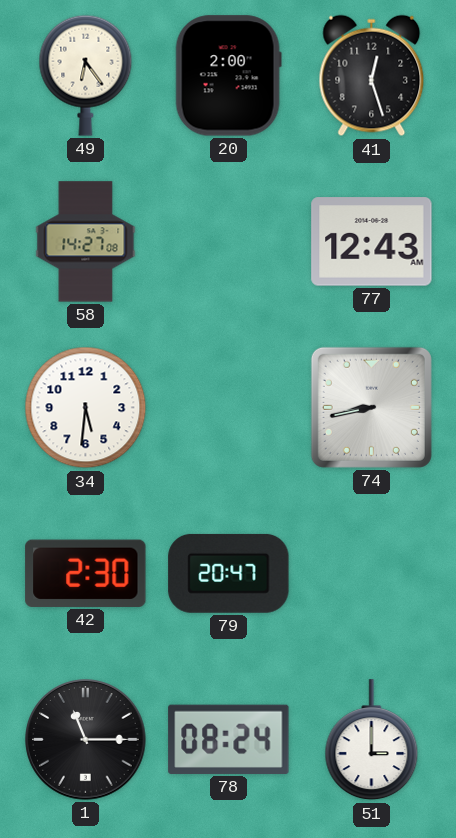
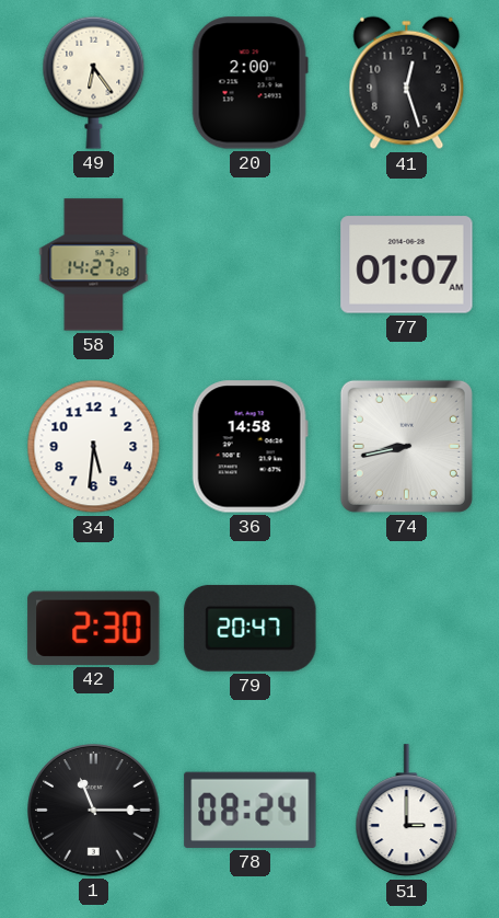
77: 12:43 -> 01:07 (407, 265)
36: none -> 14:58 (249, 447)
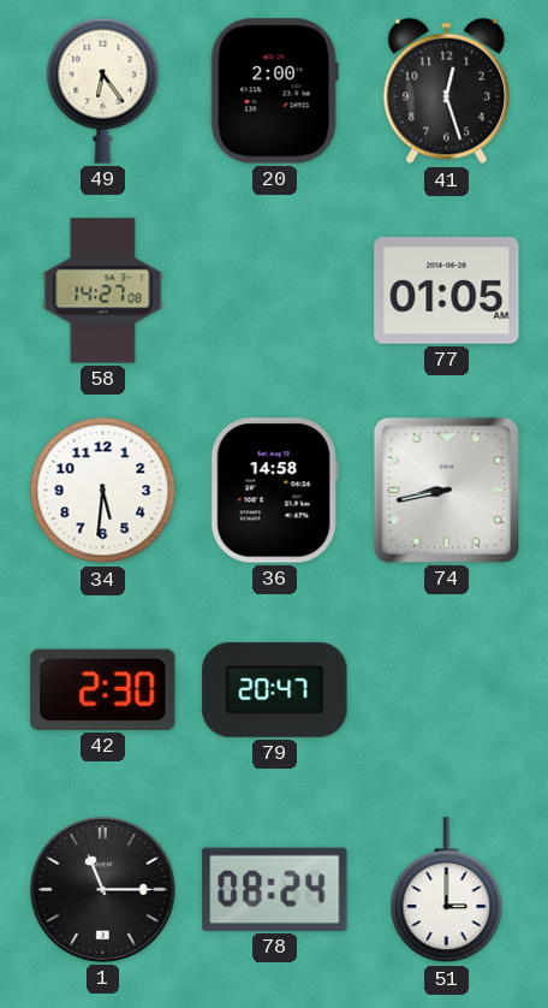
77: 01:07 -> 01:05 (447, 291)
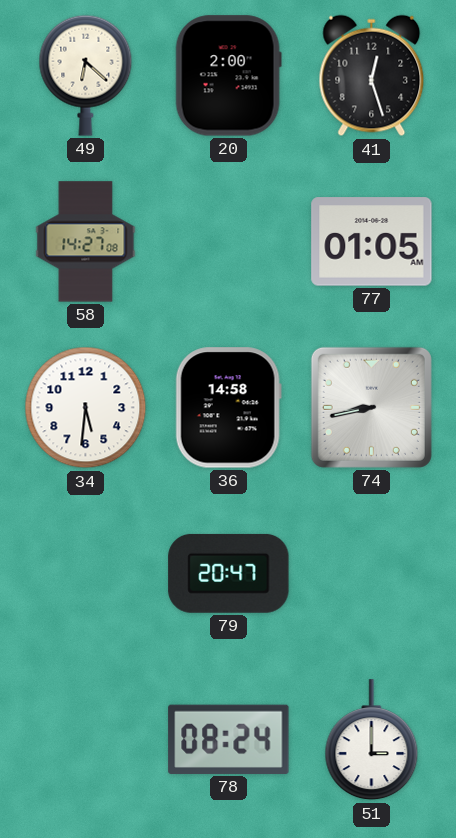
49: 6:24 -> 6:22 (86, 75)
42: 2:30 -> none (103, 689)
1: 11:15 -> none (103, 890)
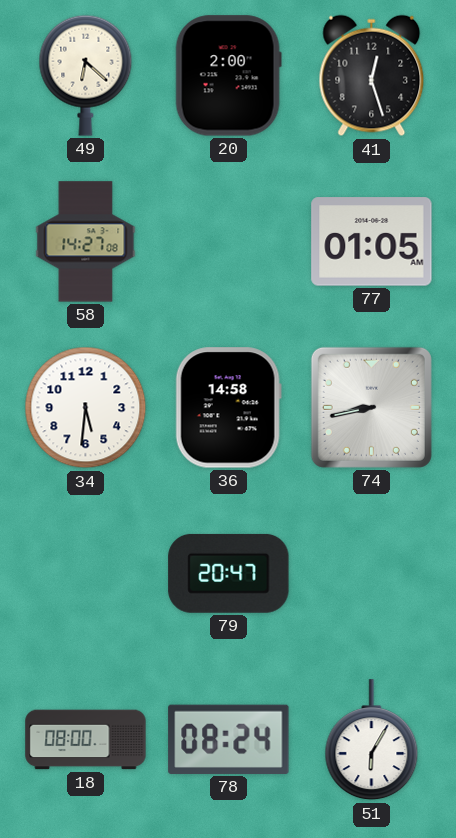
18: none -> 08:00 (86, 740)
51: 3:00 -> 6:05 (372, 740)
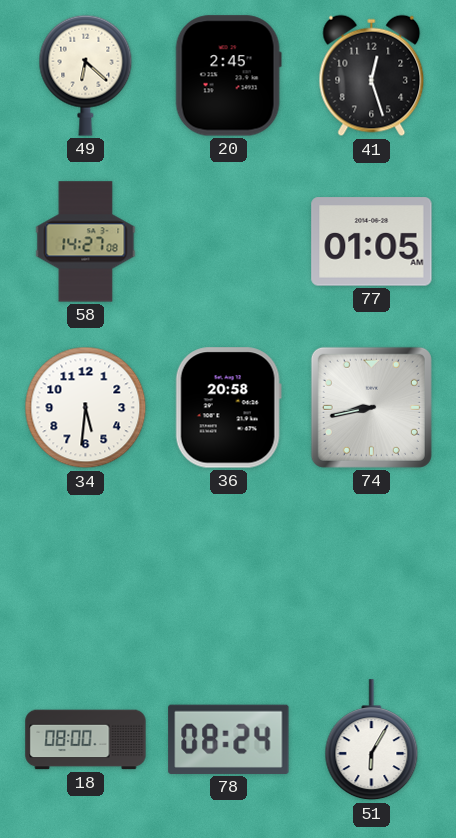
20: 2:00 -> 2:45 (228, 76)
36: 14:58 -> 20:58 (228, 408)
79: 20:47 -> none (229, 573)
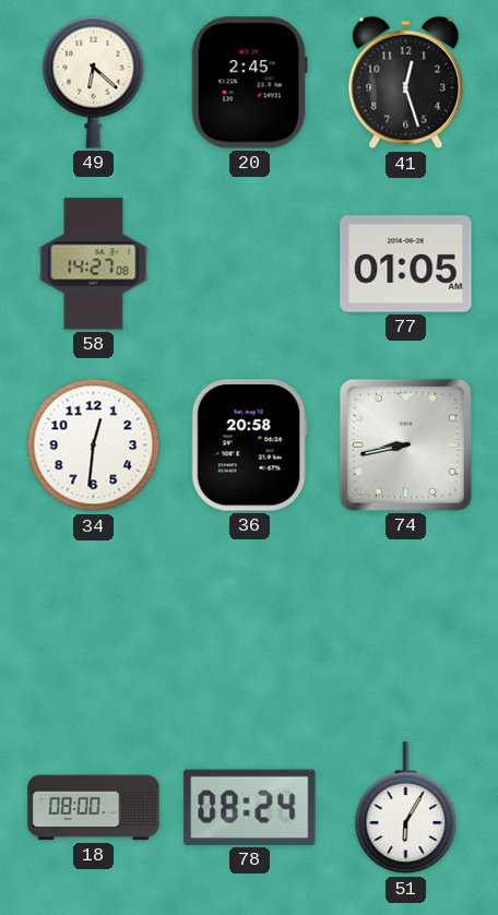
34: 5:31 -> 12:31 (94, 445)
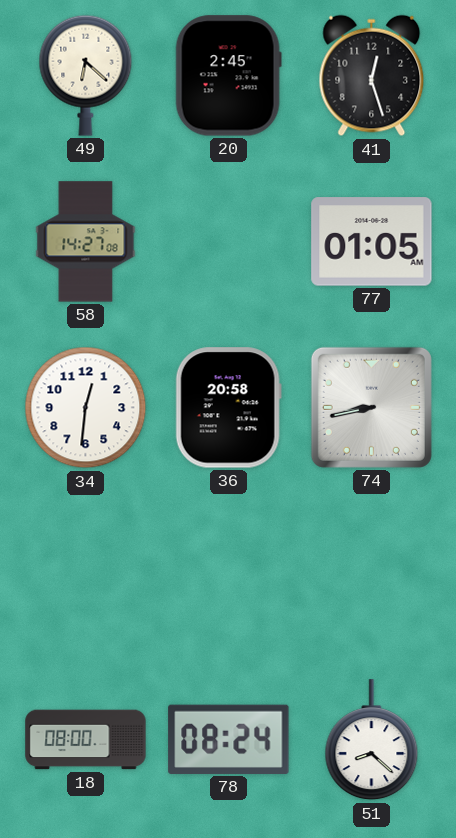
51: 6:05 -> 8:22 (372, 740)
